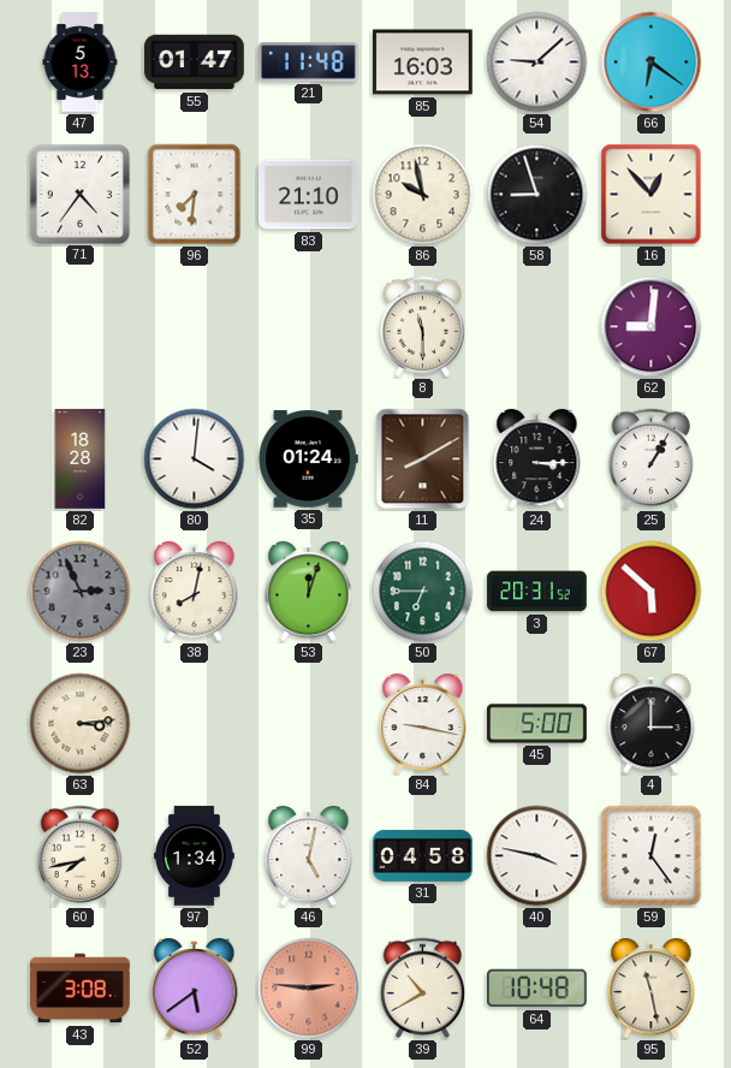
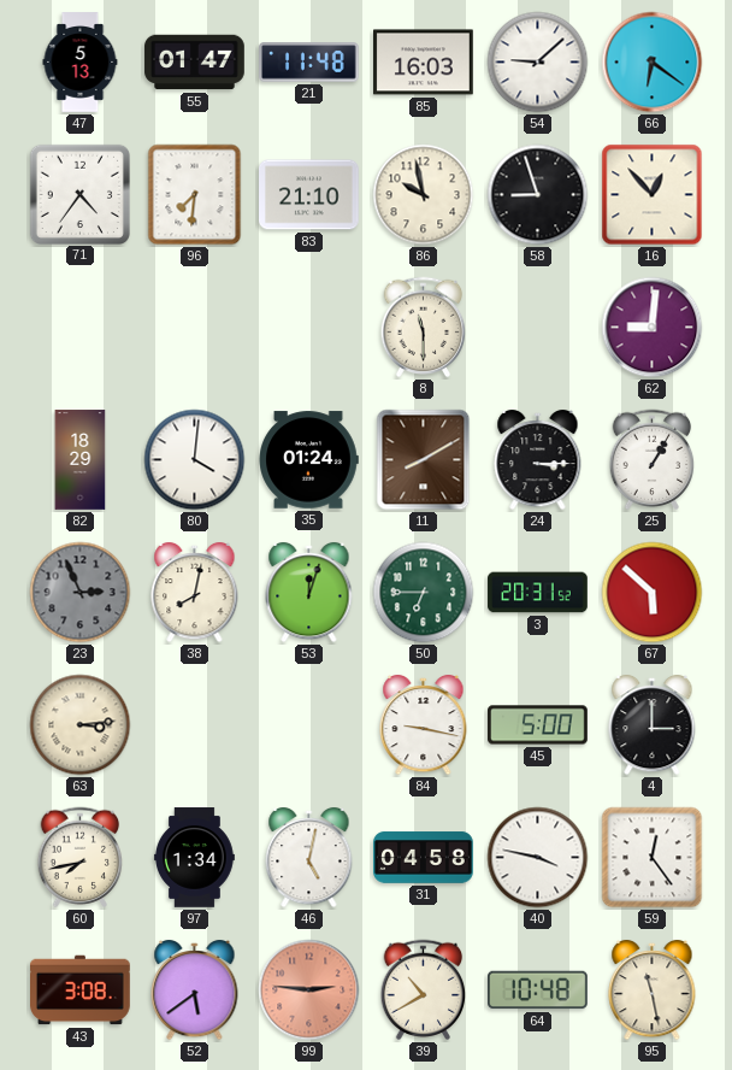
82: 18:28 -> 18:29 (81, 460)
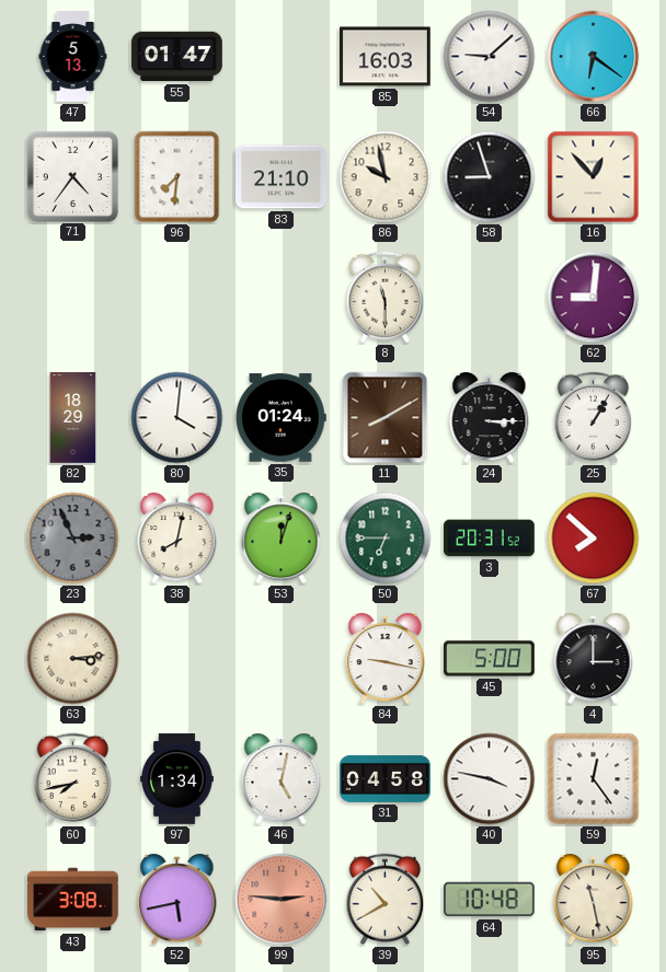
21: 11:48 -> none (309, 63)
67: 5:52 -> 7:52 (594, 539)
52: 5:39 -> 5:43 (177, 900)
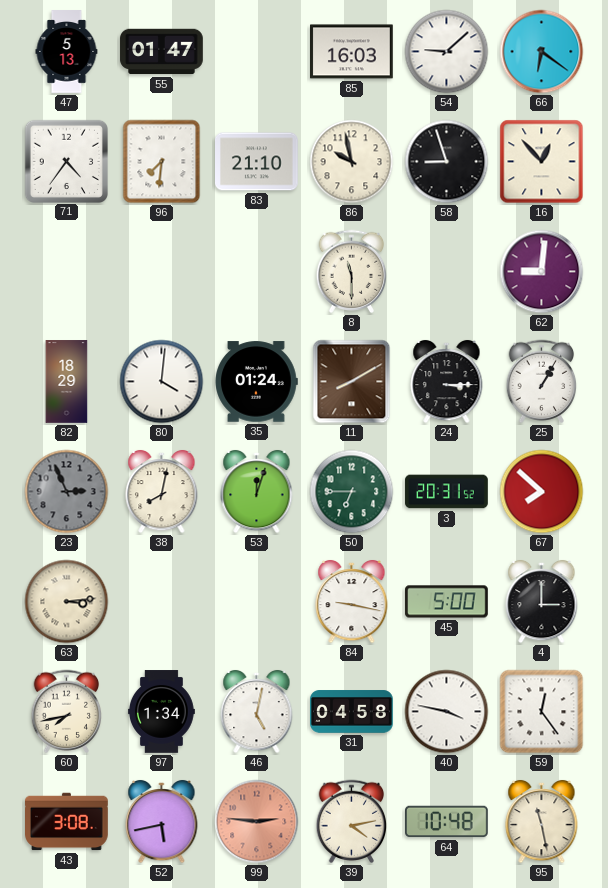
39: 10:40 -> 4:13 (352, 822)
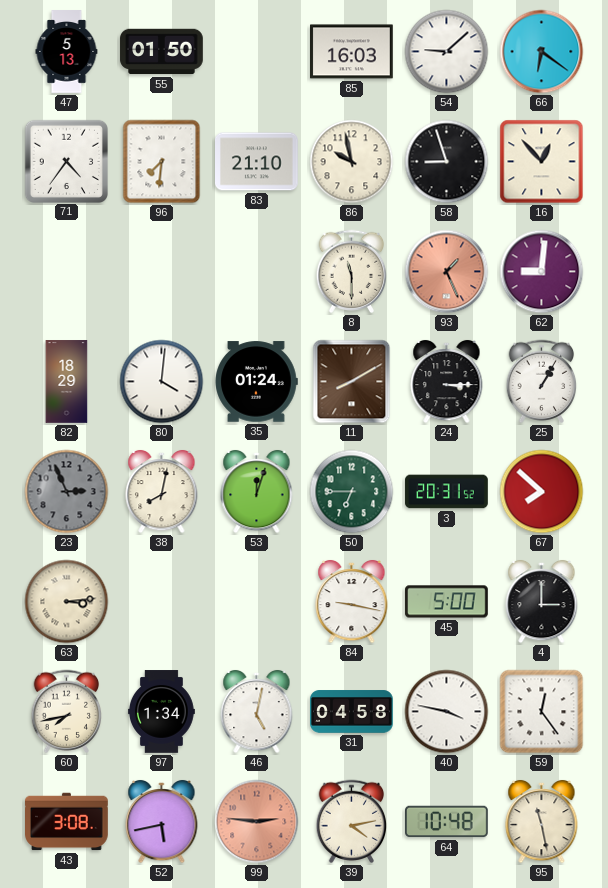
55: 01:47 -> 01:50 (162, 52)
93: none -> 1:26 (447, 272)
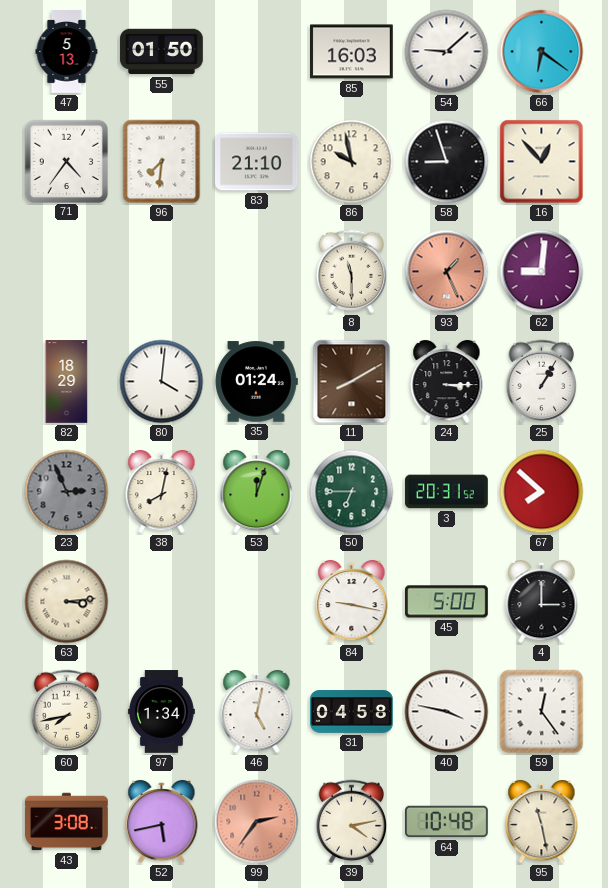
99: 2:46 -> 2:36 (257, 822)
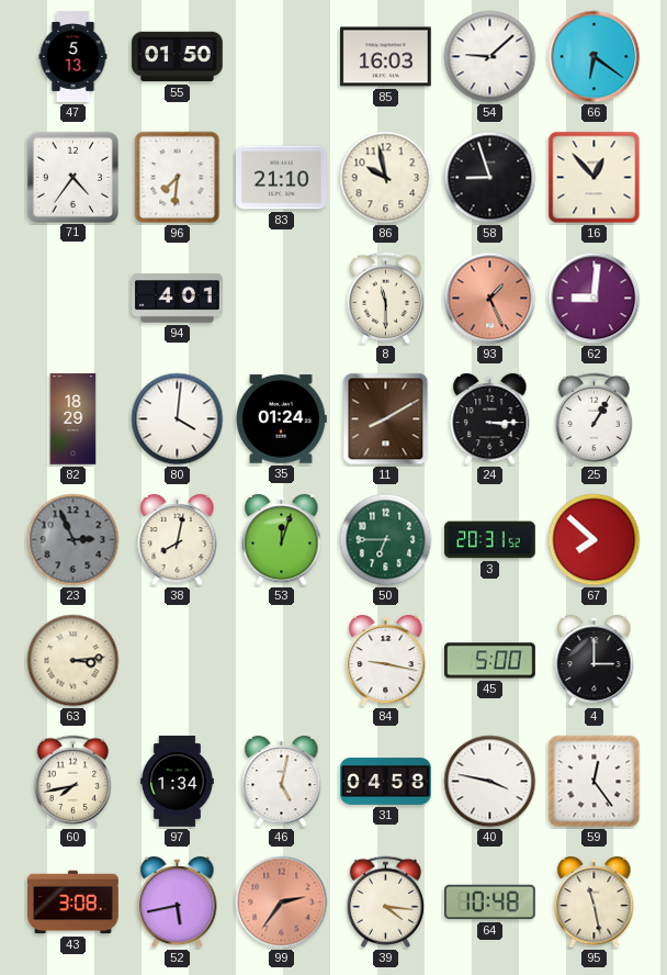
94: none -> 4:01 (178, 299)
39: 4:13 -> 4:16 (386, 903)
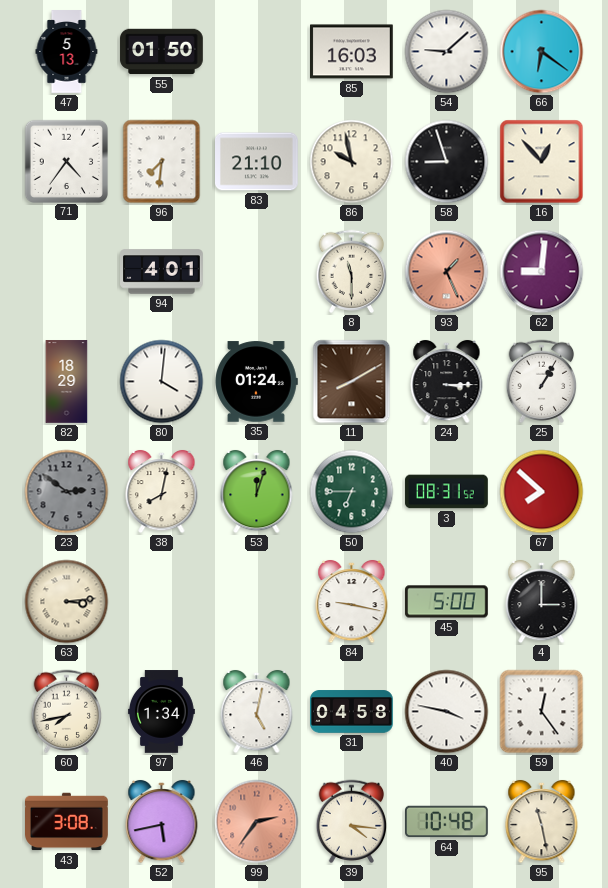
23: 2:56 -> 2:51 (67, 492)
3: 20:31 -> 08:31 (447, 492)
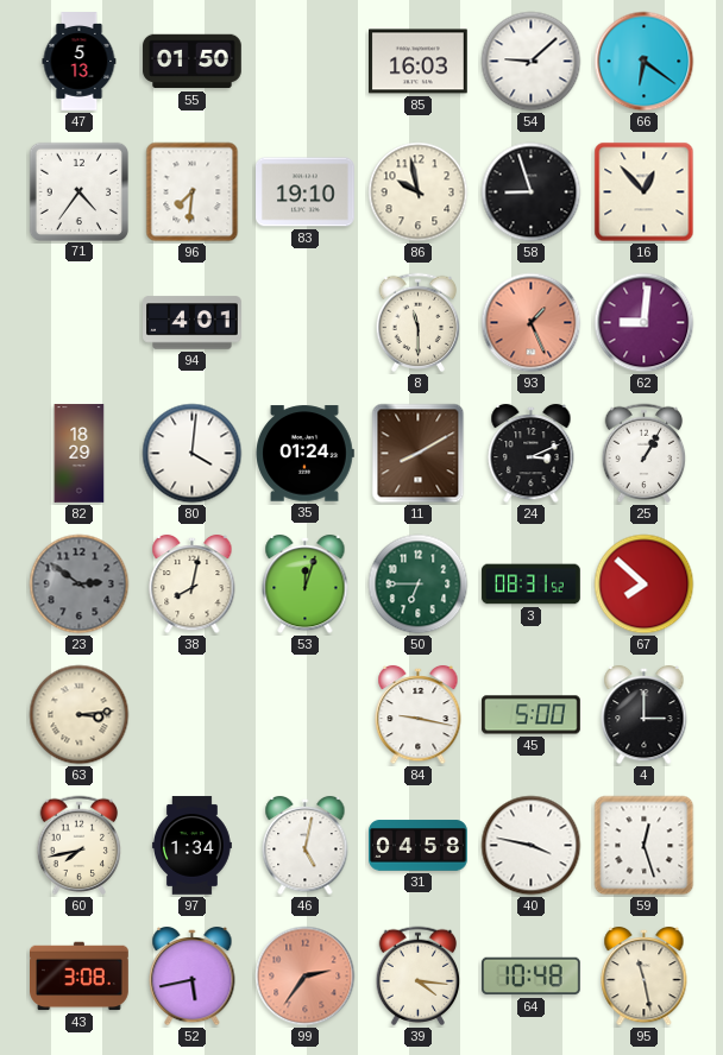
83: 21:10 -> 19:10 (306, 192)
24: 3:15 -> 3:11 (532, 454)
59: 12:24 -> 12:27 (645, 846)
